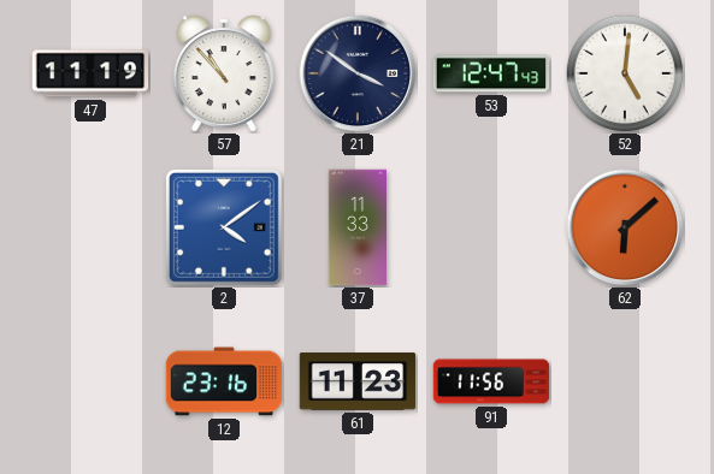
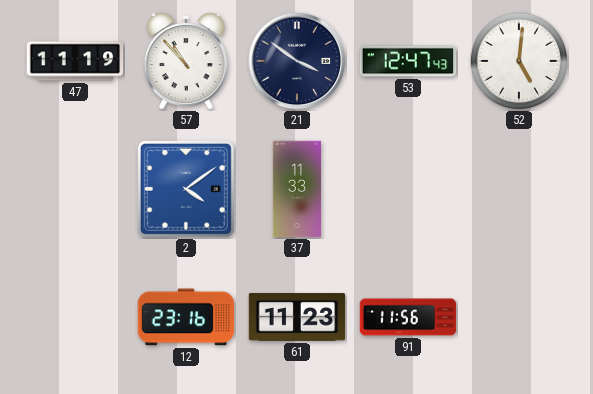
62: 6:08 -> none (625, 227)
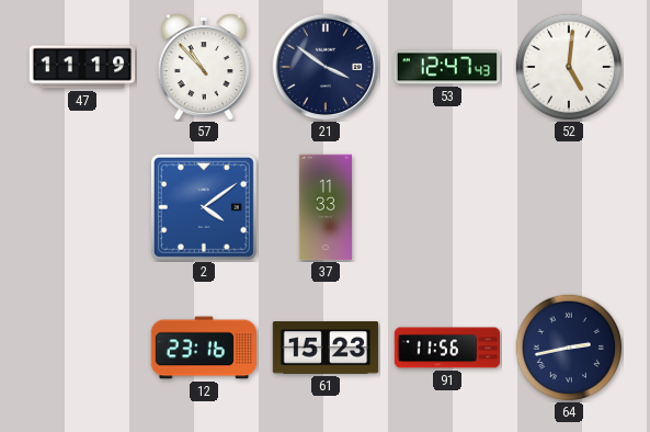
61: 11:23 -> 15:23 (326, 348)
64: none -> 2:43 (569, 348)
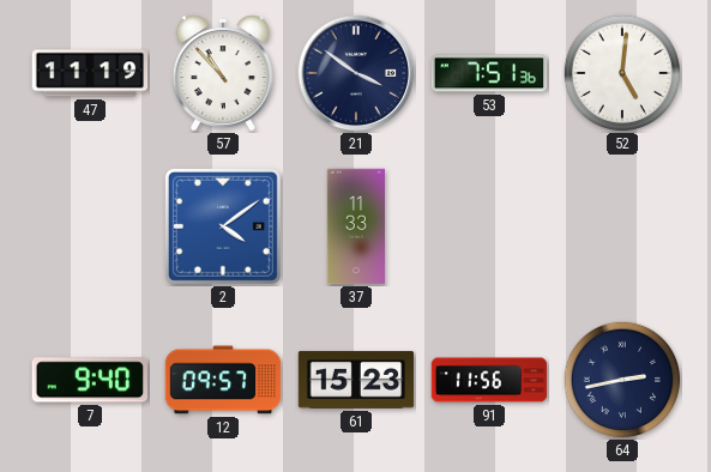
53: 12:47 -> 7:51 (489, 73)
7: none -> 9:40 (89, 380)
12: 23:16 -> 09:57 (223, 380)
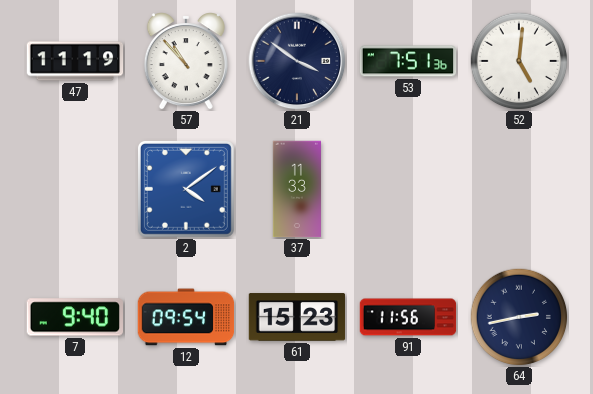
12: 09:57 -> 09:54 (186, 317)
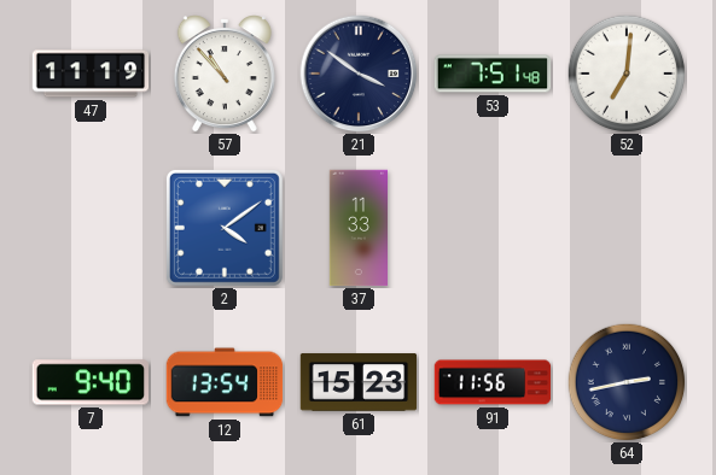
53: 7:51:36 -> 7:51:48 (493, 74)
52: 5:01 -> 7:01 (627, 74)
12: 09:54 -> 13:54 (225, 382)
